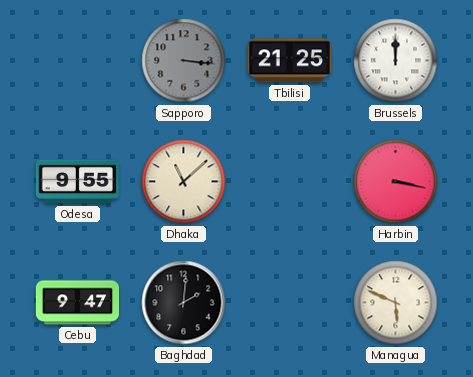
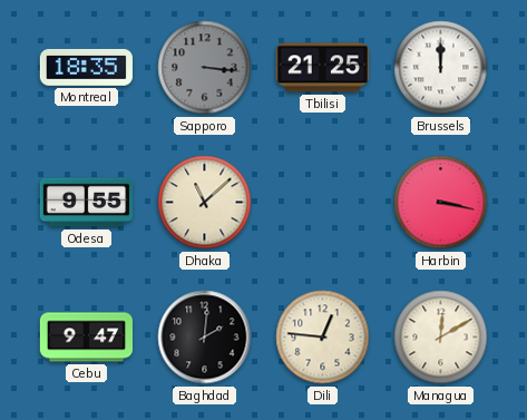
Montreal: none -> 18:35 (86, 67)
Dili: none -> 12:46 (323, 338)
Managua: 5:49 -> 12:10 (441, 338)
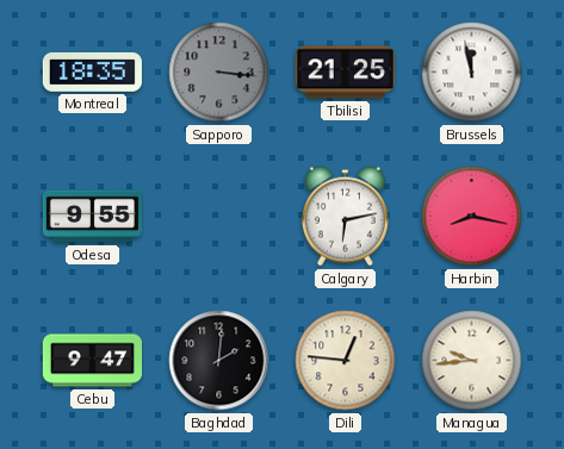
Brussels: 12:00 -> 11:58 (472, 73)
Dhaka: 11:08 -> none (205, 203)
Calgary: none -> 6:13 (345, 217)
Harbin: 3:17 -> 8:17 (472, 217)
Managua: 12:10 -> 9:44 (472, 361)
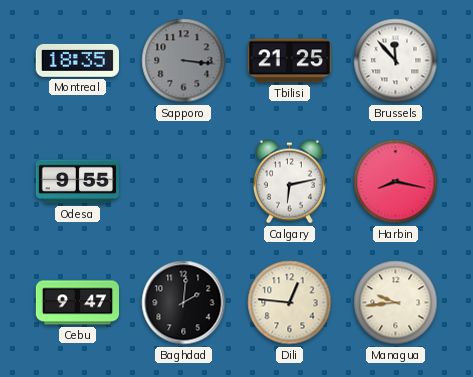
Brussels: 11:58 -> 11:53 (396, 61)
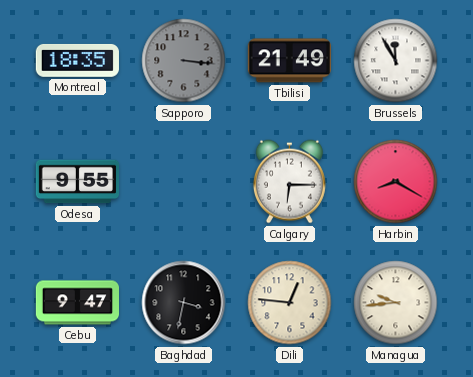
Tbilisi: 21:25 -> 21:49 (289, 61)
Brussels: 11:53 -> 11:55 (396, 61)
Calgary: 6:13 -> 6:15 (289, 182)
Harbin: 8:17 -> 8:20 (396, 182)
Baghdad: 2:01 -> 3:32 (184, 303)
